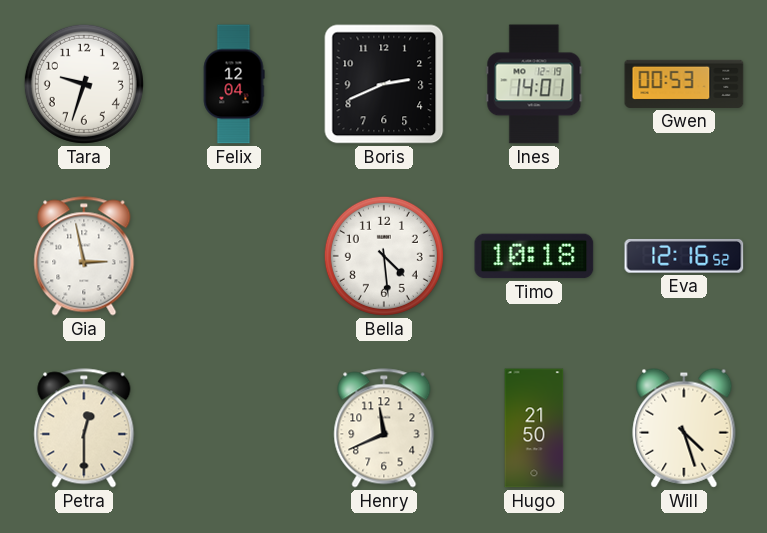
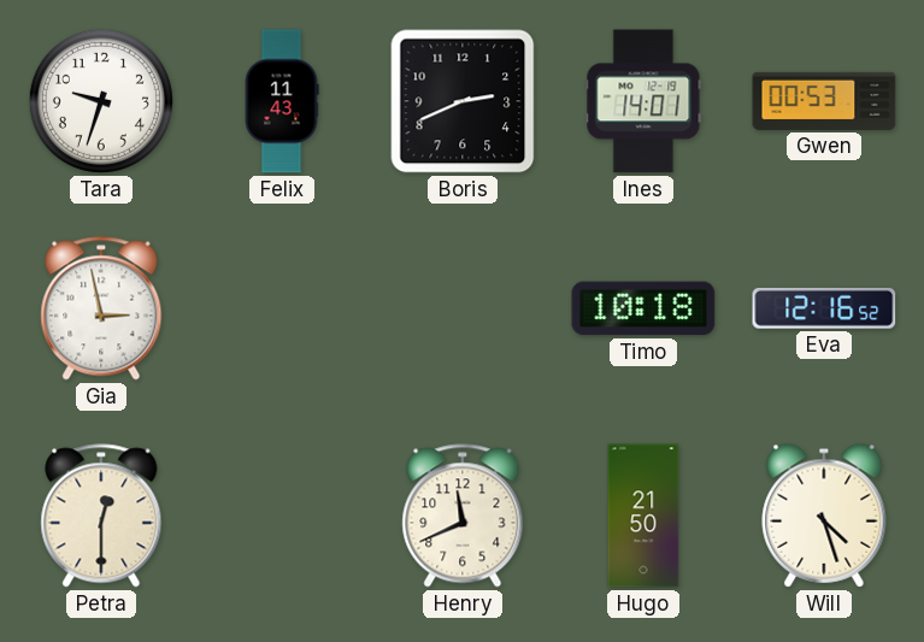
Felix: 12:04 -> 11:43 (282, 101)
Bella: 4:29 -> none (384, 256)
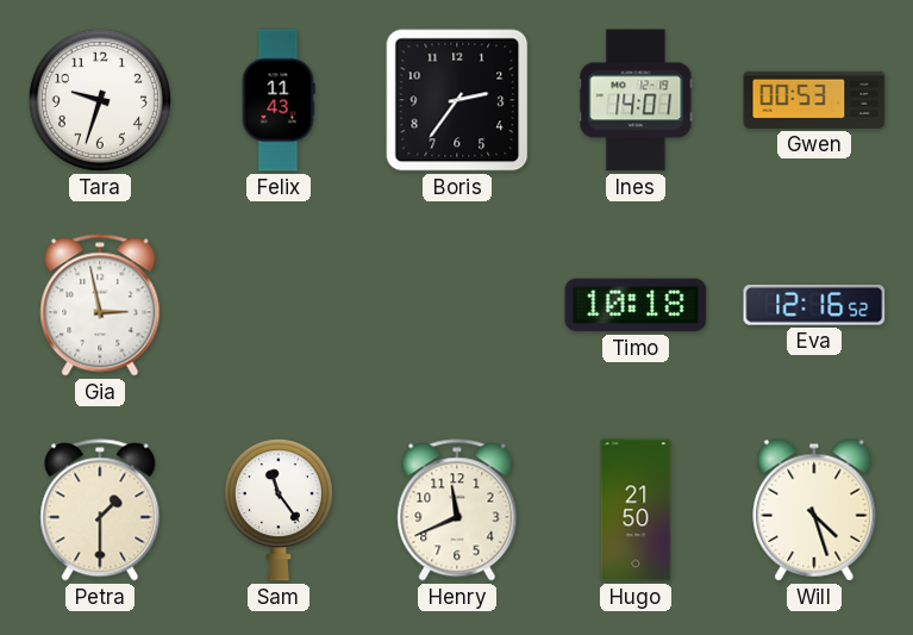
Boris: 2:41 -> 2:36 (457, 100)
Petra: 12:30 -> 1:30 (100, 510)
Sam: none -> 11:24 (279, 510)
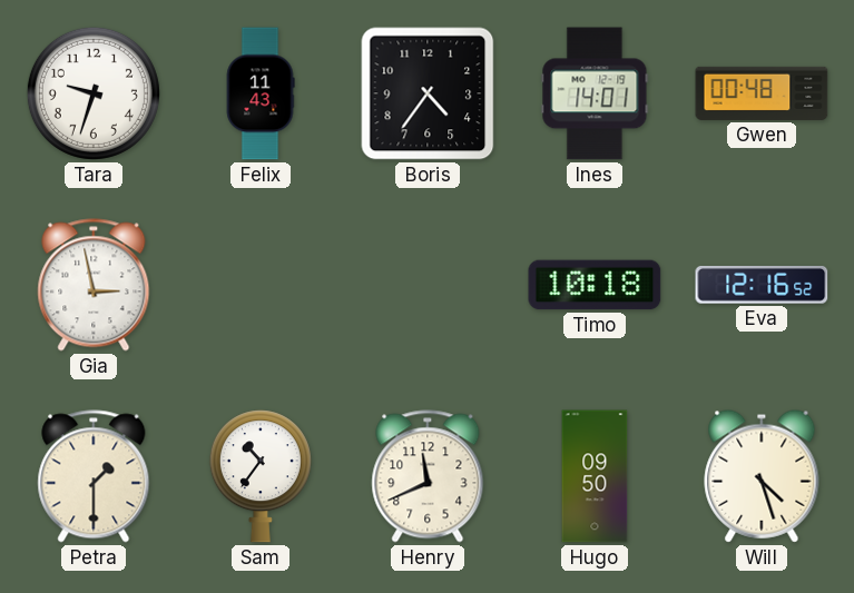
Boris: 2:36 -> 4:36 (428, 93)
Gwen: 00:53 -> 00:48 (762, 93)
Sam: 11:24 -> 10:36 (261, 476)
Hugo: 21:50 -> 09:50 (595, 476)
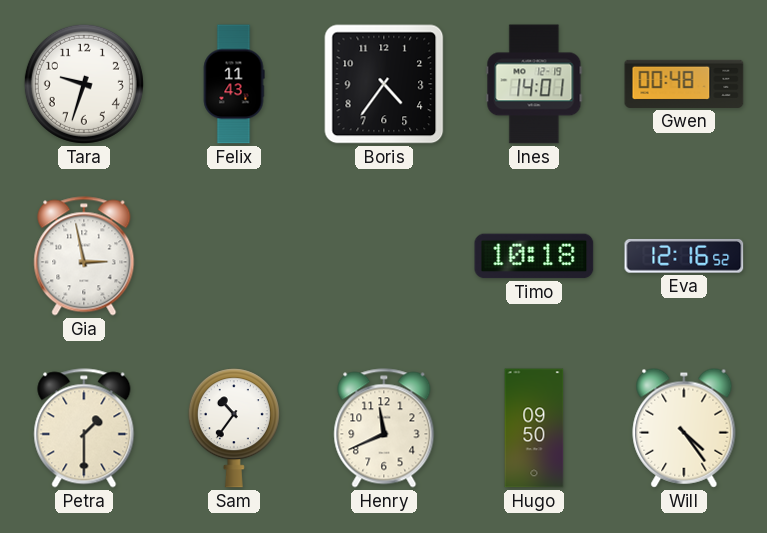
Will: 4:27 -> 4:24 (684, 428)
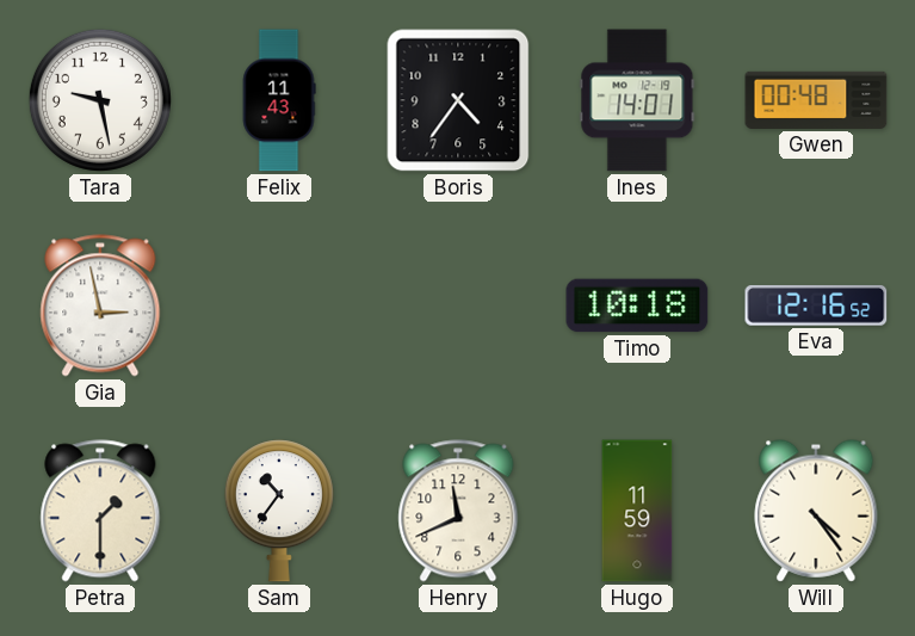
Tara: 9:33 -> 9:28 (100, 100)
Hugo: 09:50 -> 11:59 (637, 511)
